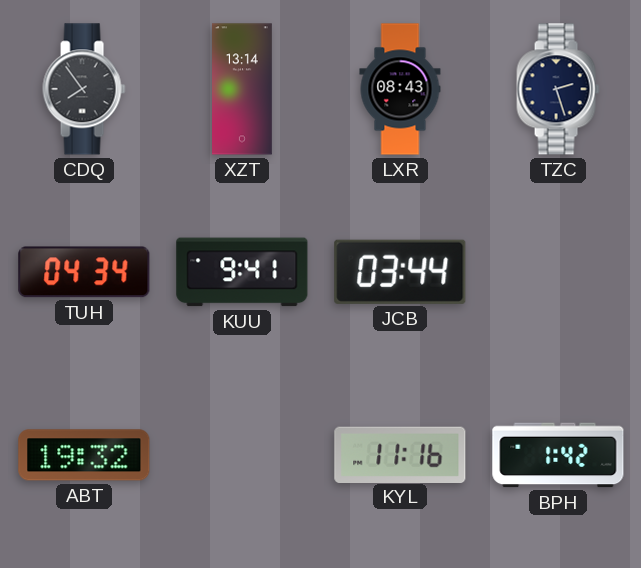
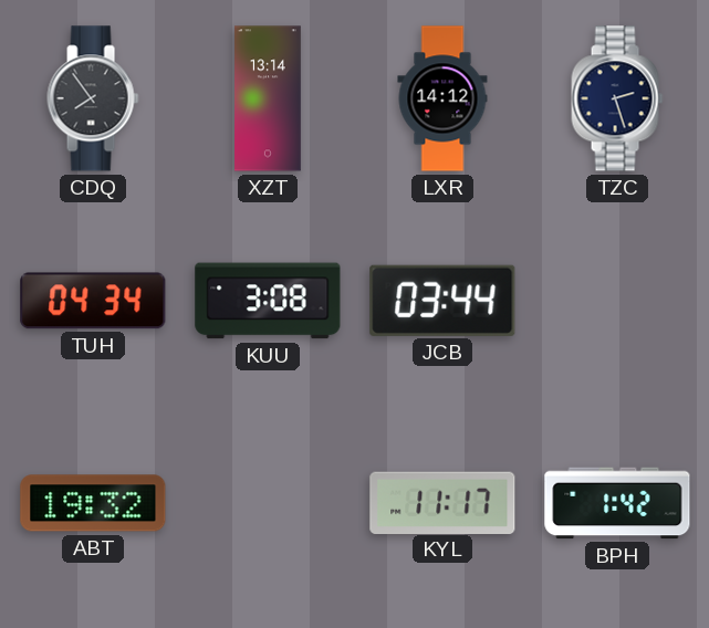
LXR: 08:43 -> 14:12 (442, 98)
KUU: 9:41 -> 3:08 (268, 301)
KYL: 11:16 -> 11:17 (442, 502)
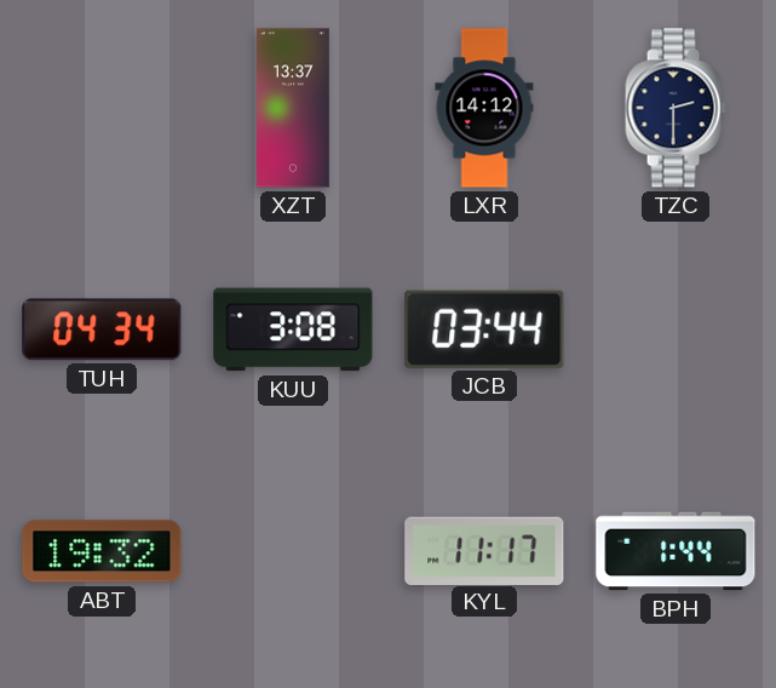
CDQ: 7:54 -> none (93, 98)
XZT: 13:14 -> 13:37 (294, 108)
TZC: 2:27 -> 2:30 (676, 108)
BPH: 1:42 -> 1:44 (676, 551)
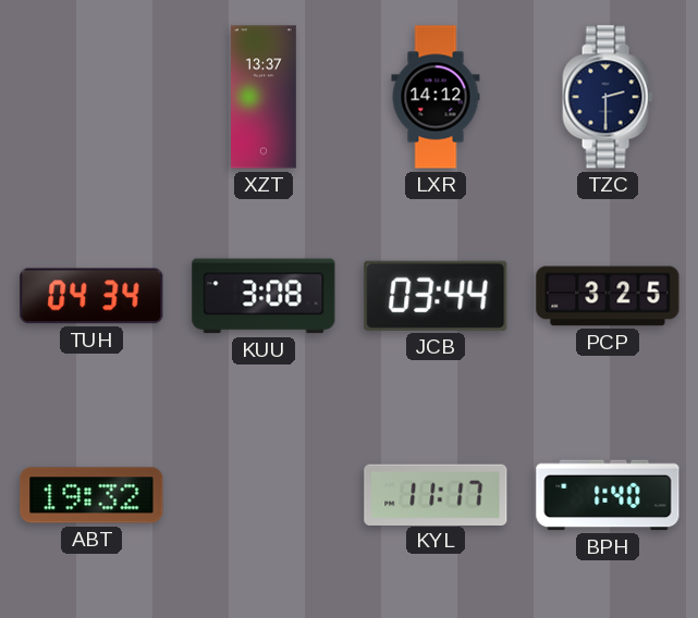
PCP: none -> 3:25 (608, 296)
BPH: 1:44 -> 1:40 (608, 495)
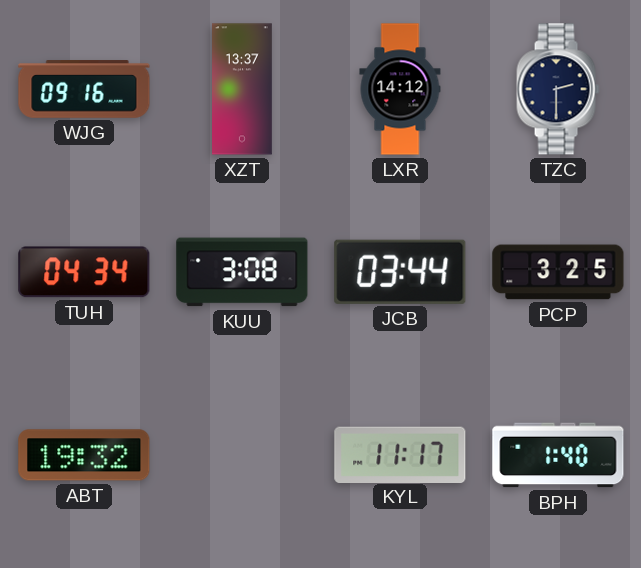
WJG: none -> 09:16 (84, 89)
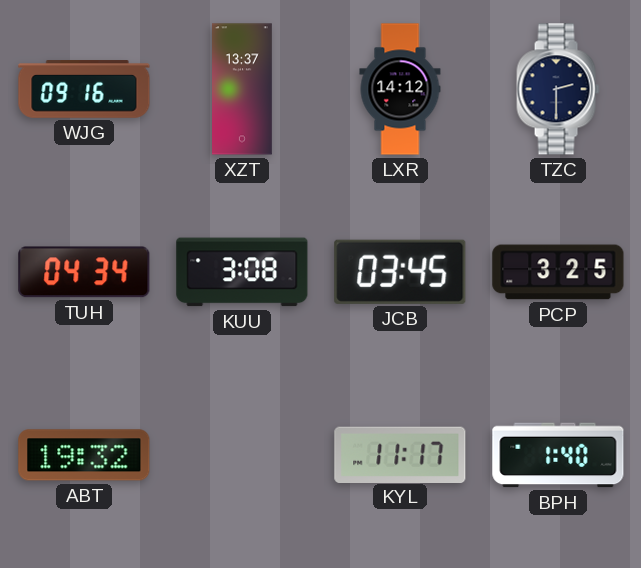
JCB: 03:44 -> 03:45 (400, 272)
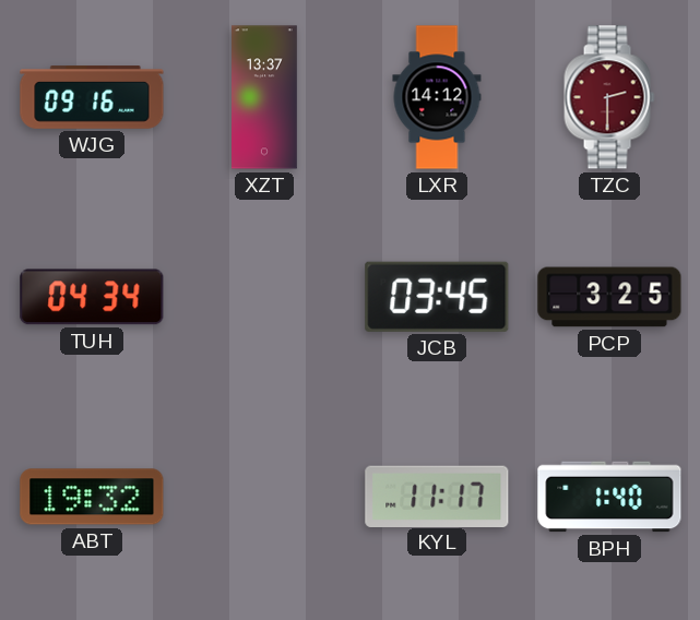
TZC dial: navy -> burgundy (609, 97)
KUU: 3:08 -> none (242, 272)
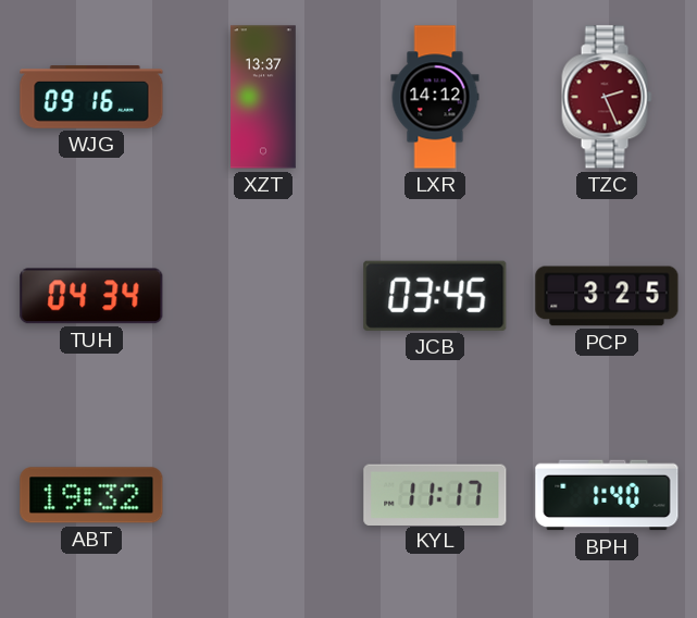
TZC: 2:30 -> 2:26 (607, 97)
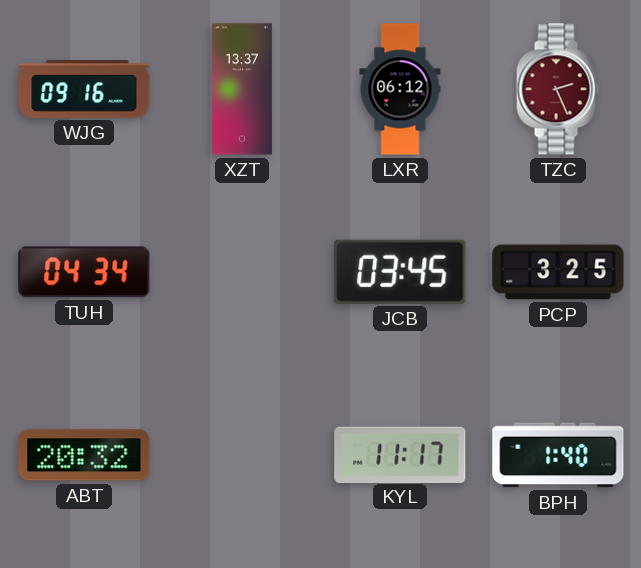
LXR: 14:12 -> 06:12 (400, 89)
ABT: 19:32 -> 20:32 (84, 455)
